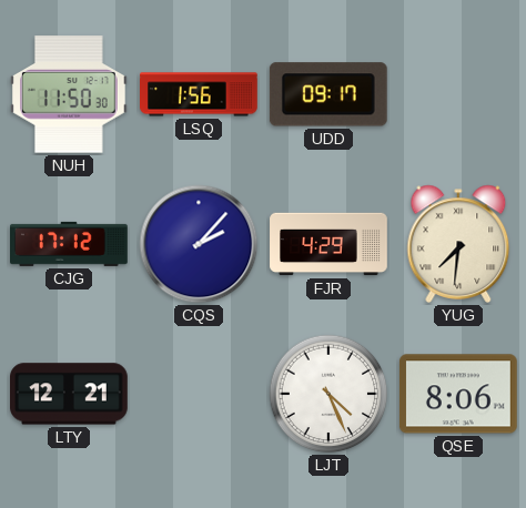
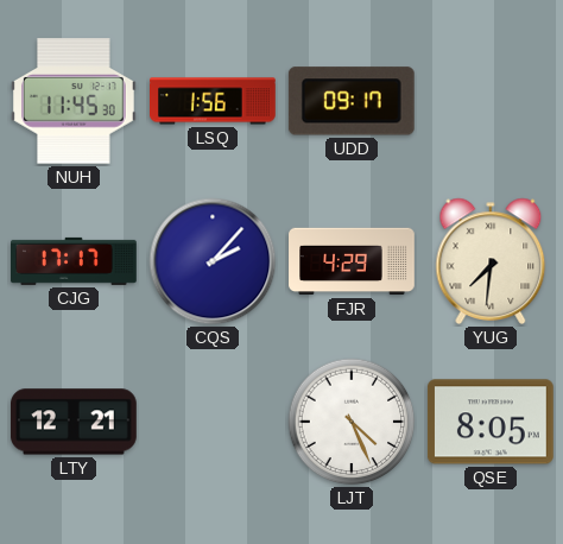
NUH: 11:50 -> 11:45 (74, 101)
CJG: 17:12 -> 17:17 (75, 261)
QSE: 8:06 -> 8:05 (491, 422)
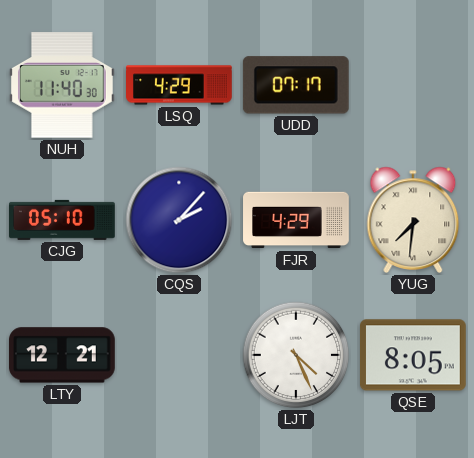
NUH: 11:45 -> 11:40 (62, 85)
LSQ: 1:56 -> 4:29 (180, 85)
UDD: 09:17 -> 07:17 (296, 85)
CJG: 17:17 -> 05:10 (63, 220)
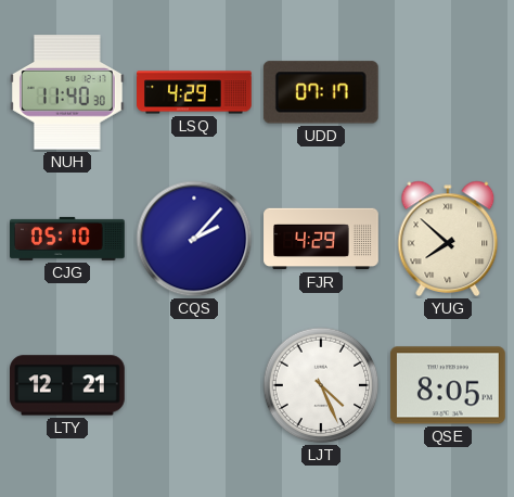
YUG: 7:31 -> 7:52 (448, 239)
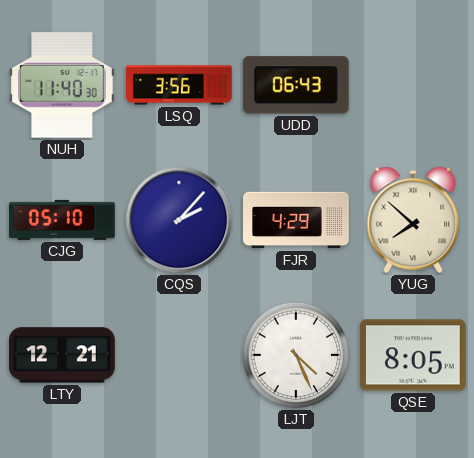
LSQ: 4:29 -> 3:56 (180, 85)
UDD: 07:17 -> 06:43 (296, 85)
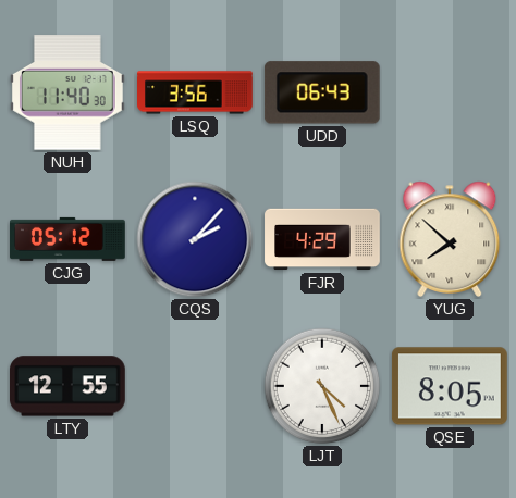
CJG: 05:10 -> 05:12 (69, 239)
LTY: 12:21 -> 12:55 (69, 386)
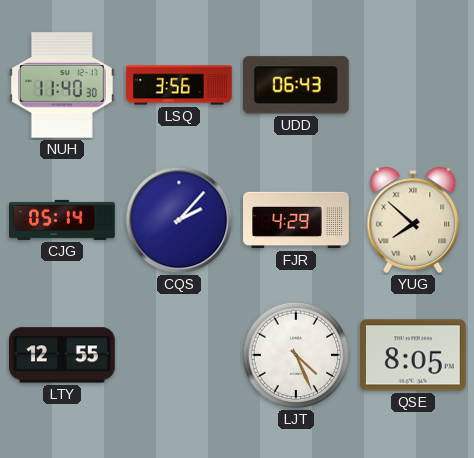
CJG: 05:12 -> 05:14 (63, 220)
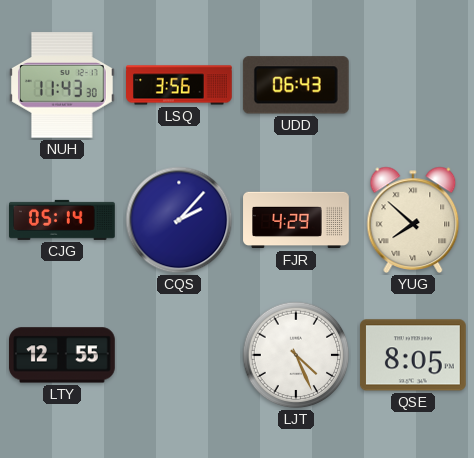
NUH: 11:40 -> 11:43 (62, 85)
